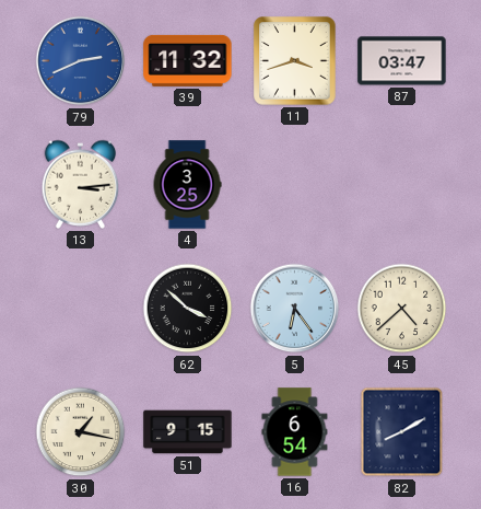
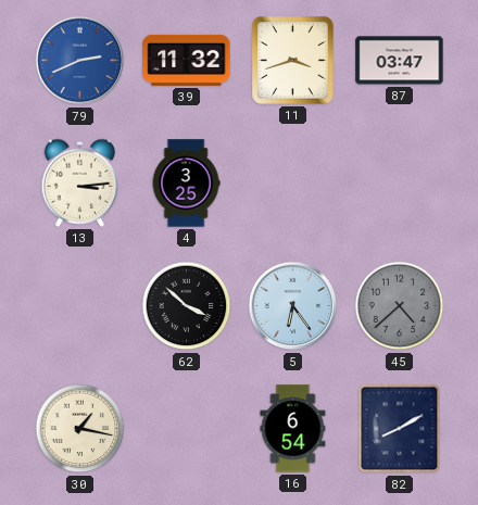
45 dial: cream -> grey (400, 306)
51: 9:15 -> none (188, 432)
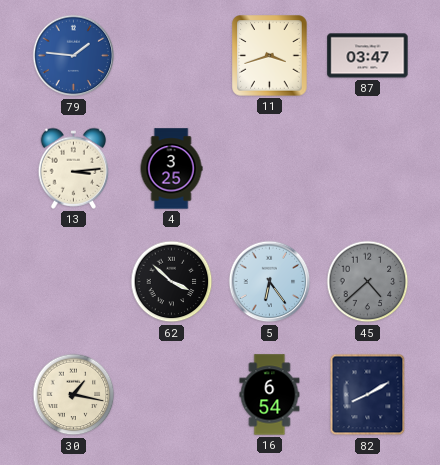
79: 2:41 -> 1:46 (74, 56)
39: 11:32 -> none (187, 60)
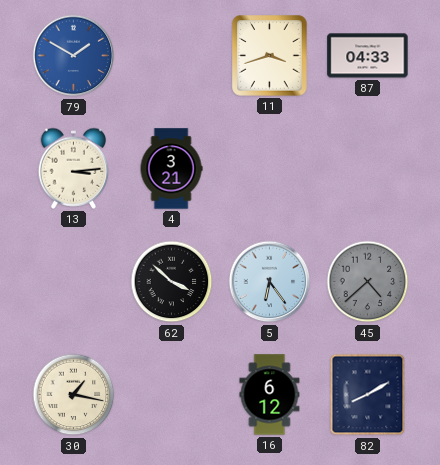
79: 1:46 -> 1:50 (74, 56)
87: 03:47 -> 04:33 (368, 56)
4: 3:25 -> 3:21 (171, 169)
16: 6:54 -> 6:12 (270, 395)
